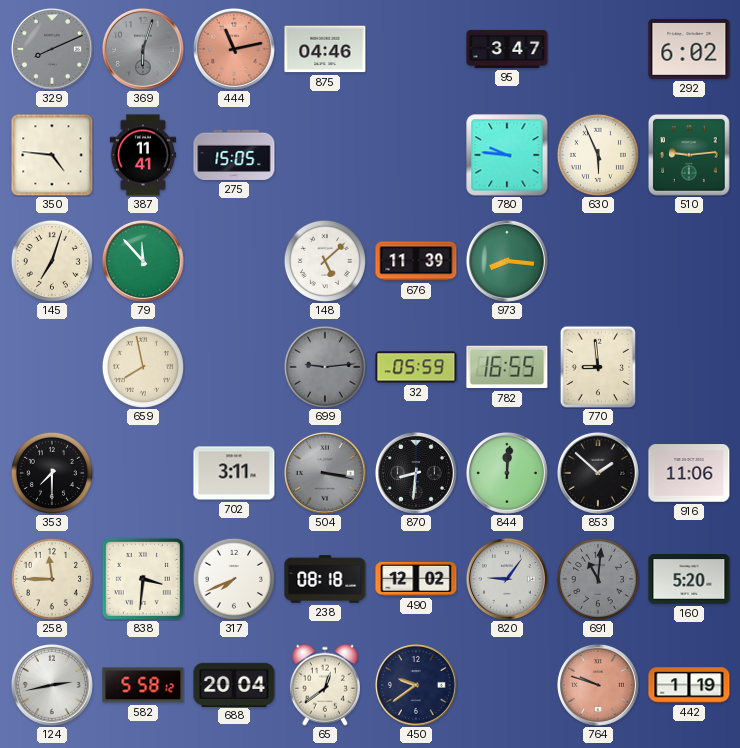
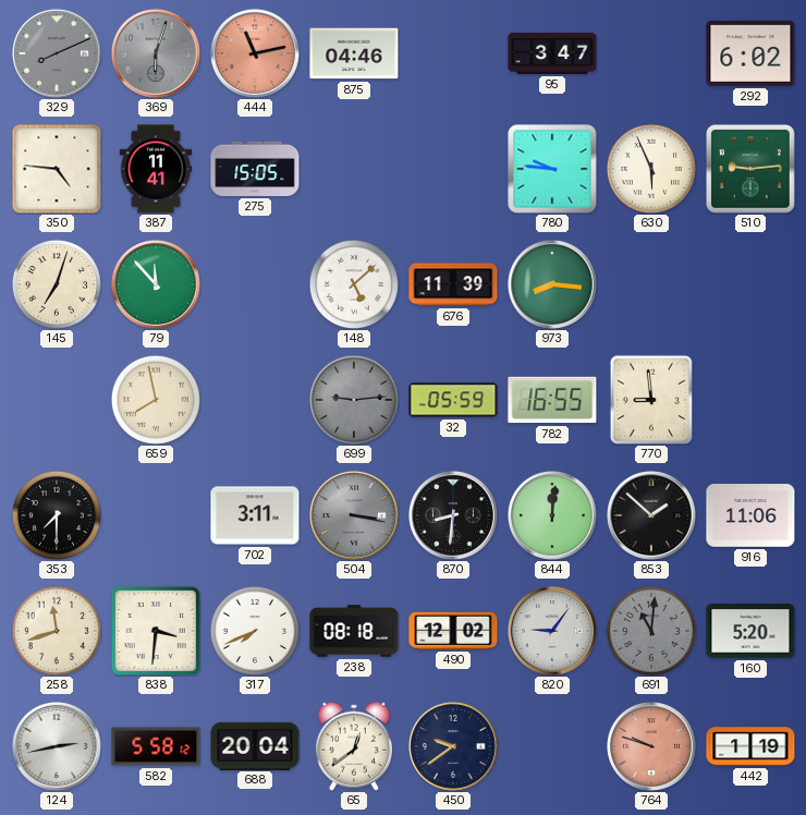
258: 11:45 -> 11:42 (57, 631)
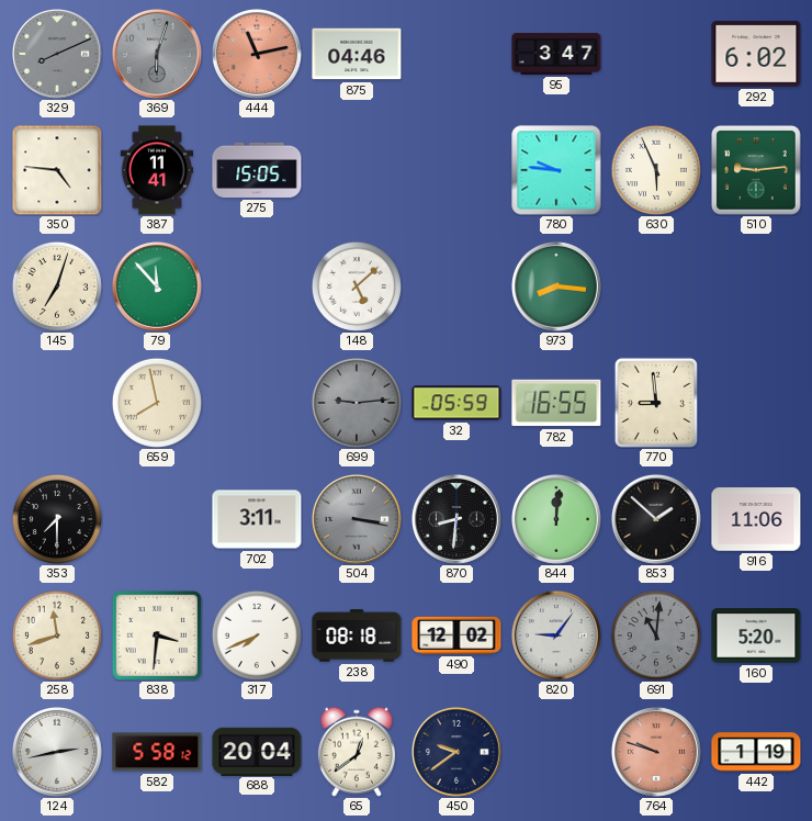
676: 11:39 -> none (453, 284)
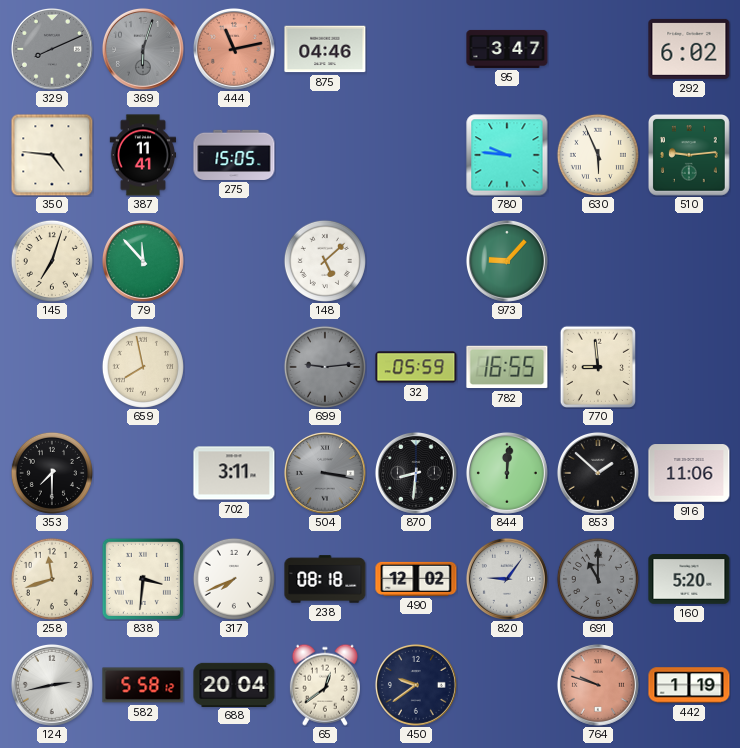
973: 8:16 -> 9:07 (507, 261)
691: 11:01 -> 11:00 (598, 579)
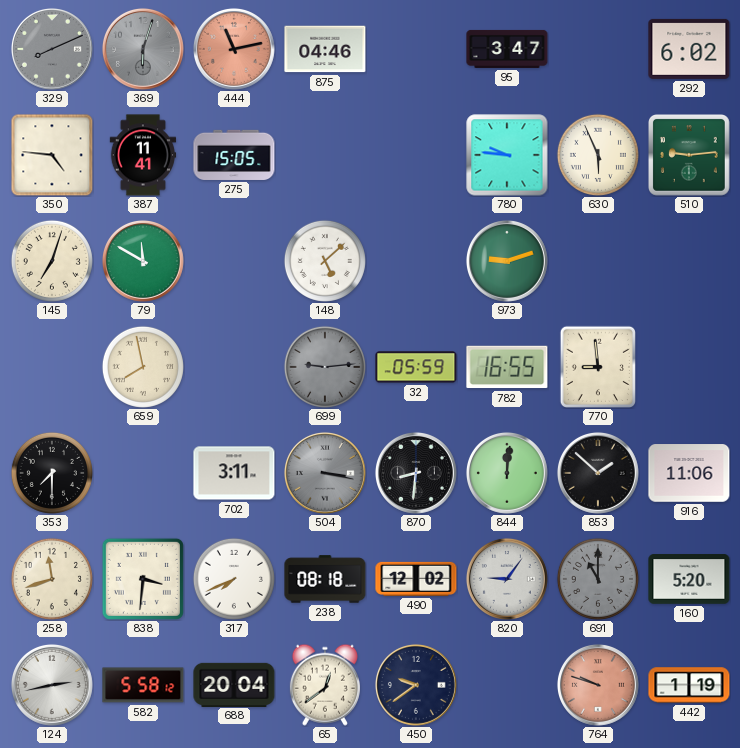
79: 11:53 -> 11:50 (143, 261)
973: 9:07 -> 9:12 (507, 261)
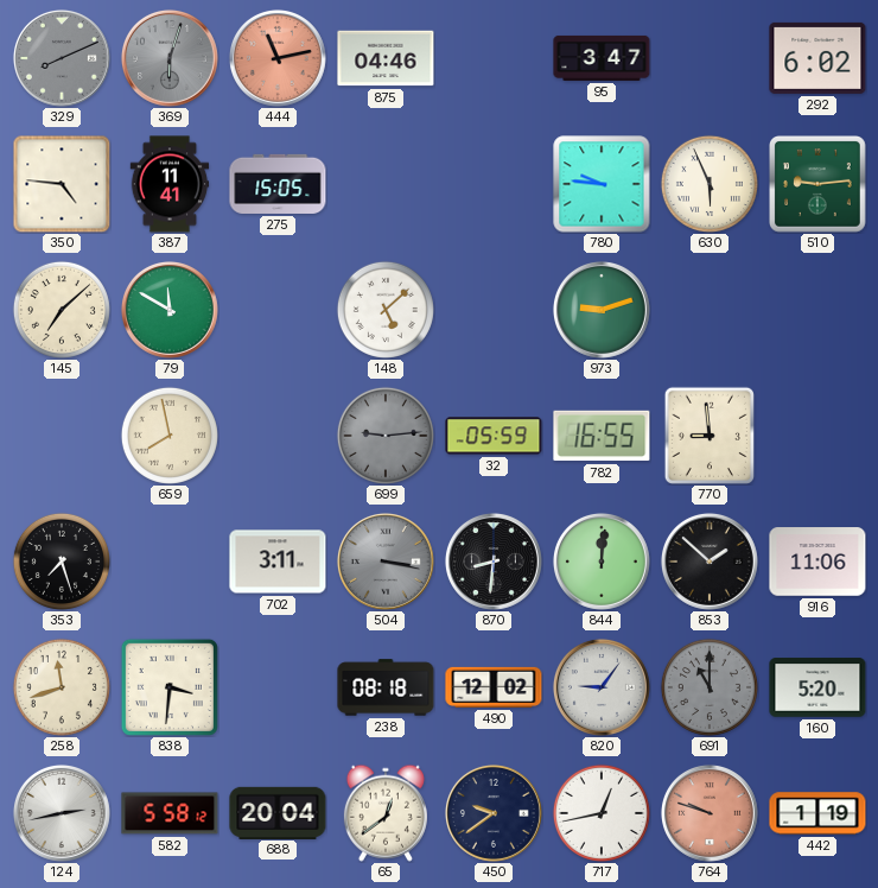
145: 7:03 -> 7:08 (62, 310)
353: 7:30 -> 7:27 (62, 562)
317: 7:41 -> none (234, 579)
717: none -> 12:43 (602, 813)
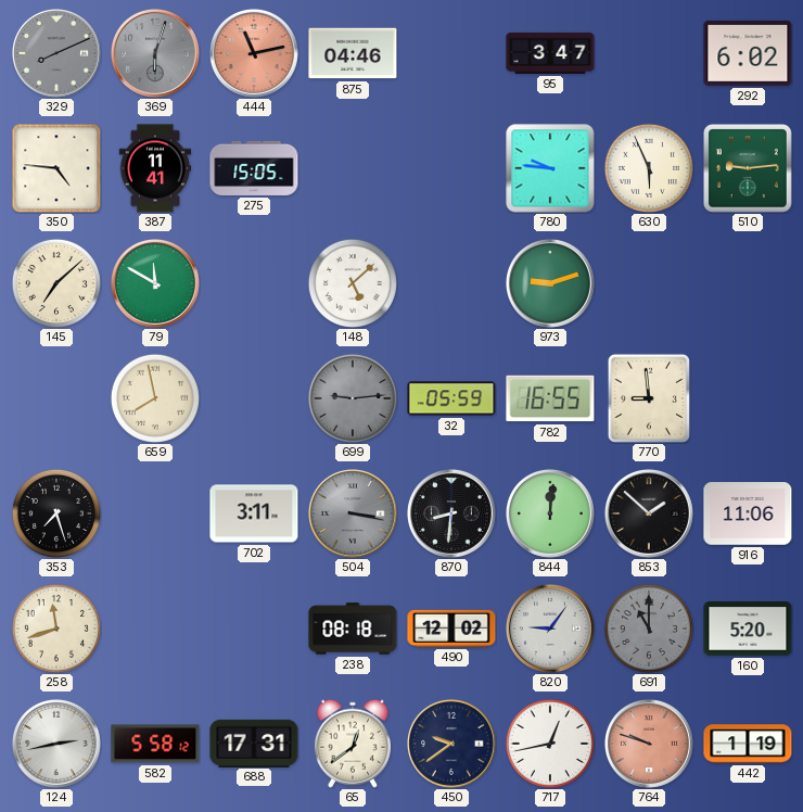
838: 3:31 -> none (170, 687)
688: 20:04 -> 17:31 (254, 743)
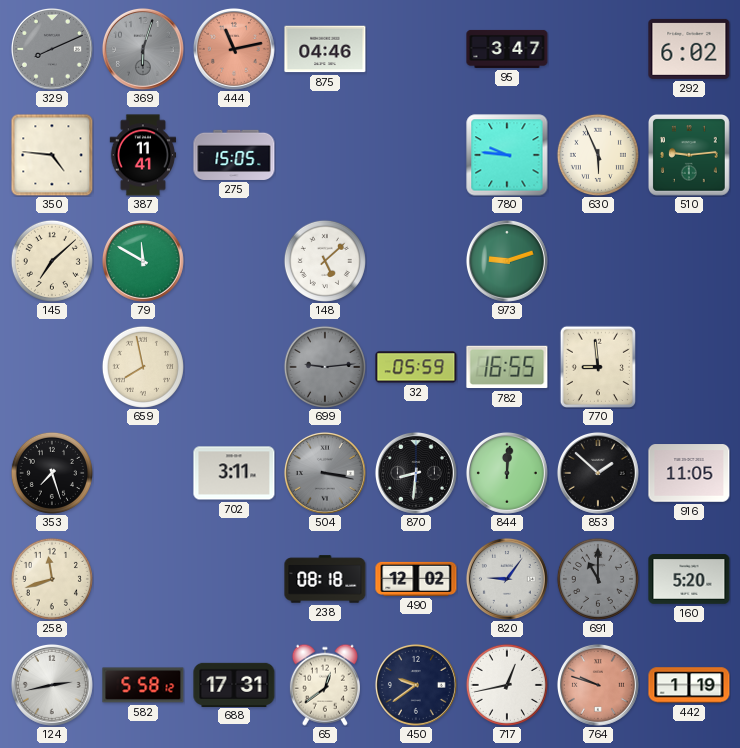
916: 11:06 -> 11:05 (689, 473)
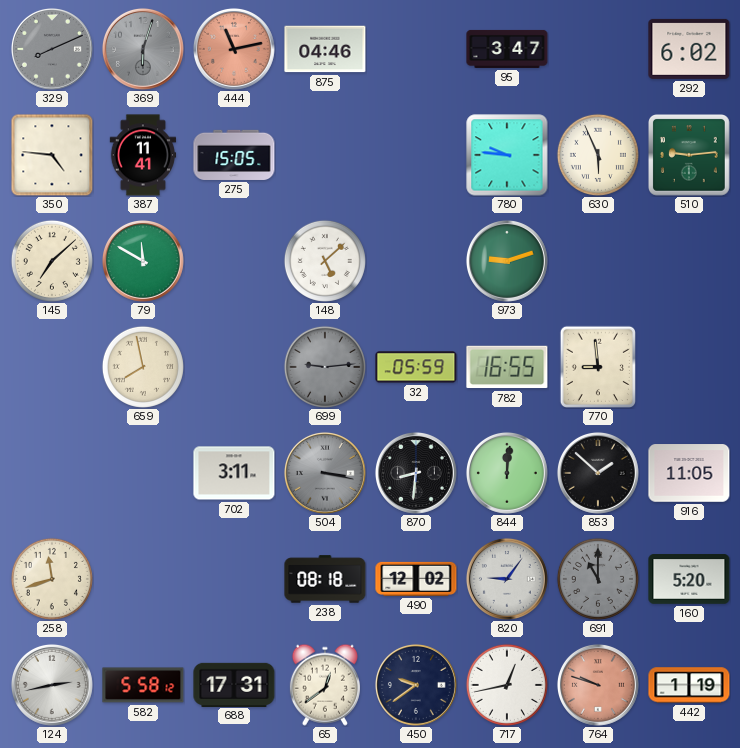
353: 7:27 -> none (52, 473)
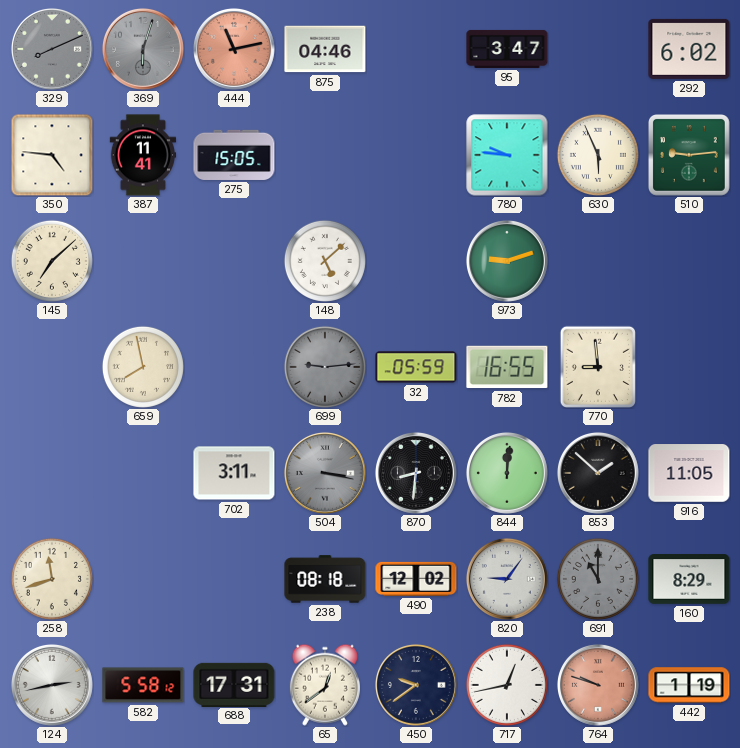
79: 11:50 -> none (143, 261)
160: 5:20 -> 8:29 (689, 579)
